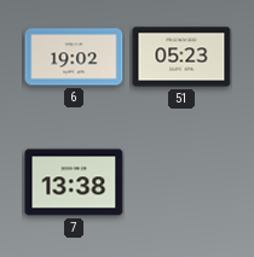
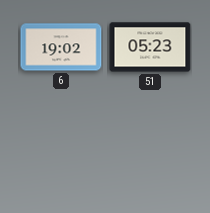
7: 13:38 -> none (74, 182)
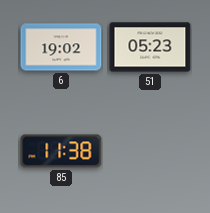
85: none -> 11:38 (61, 151)
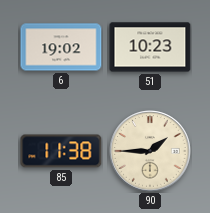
51: 05:23 -> 10:23 (150, 47)
90: none -> 1:45 (150, 151)
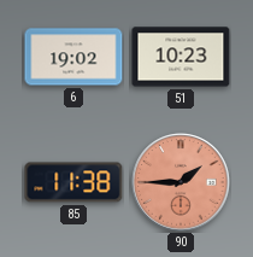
90 dial: cream -> salmon (181, 182)
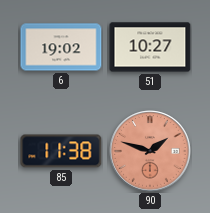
51: 10:23 -> 10:27 (150, 47)
90: 1:45 -> 1:48 (150, 151)
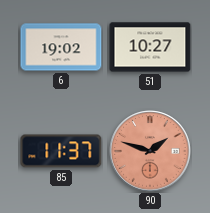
85: 11:38 -> 11:37 (61, 151)
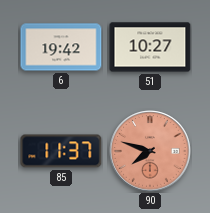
6: 19:02 -> 19:42 (61, 47)
90: 1:48 -> 7:48 (150, 151)
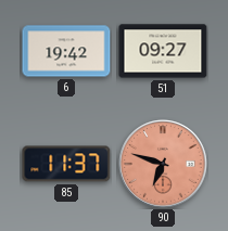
51: 10:27 -> 09:27 (163, 51)
90: 7:48 -> 6:48 (163, 164)
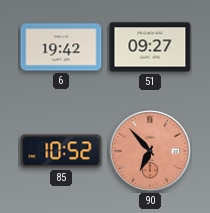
85: 11:37 -> 10:52 (61, 151)
90: 6:48 -> 6:53 (150, 151)
